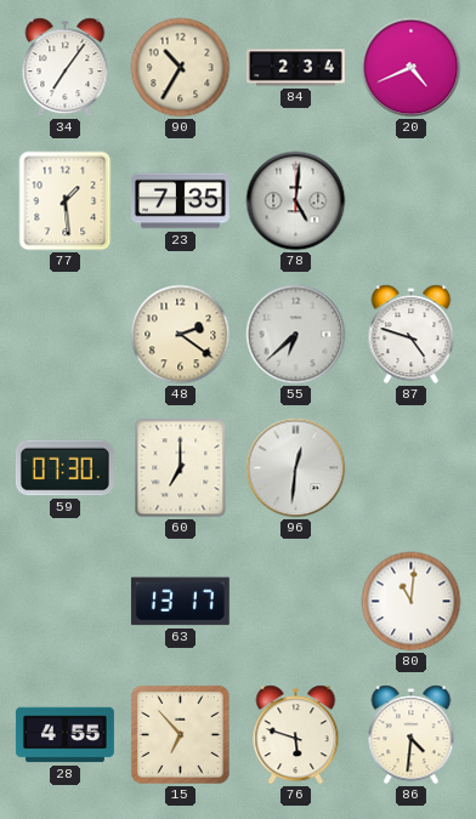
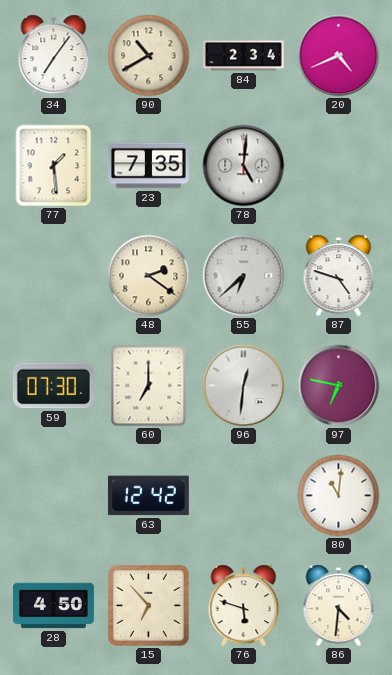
90: 10:35 -> 10:40 (149, 56)
97: none -> 6:47 (339, 386)
63: 13:17 -> 12:42 (148, 496)
28: 4:55 -> 4:50 (54, 606)
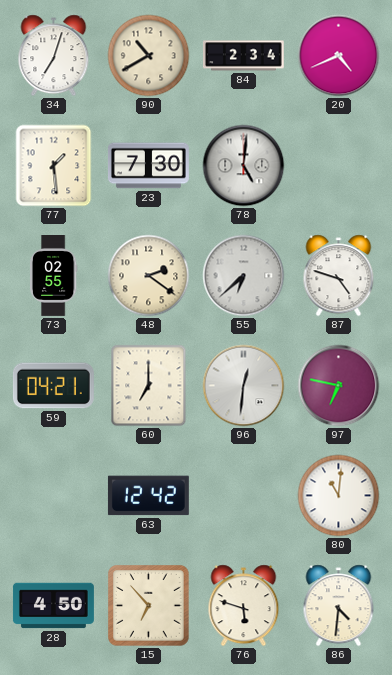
34: 7:06 -> 7:03 (54, 56)
23: 7:35 -> 7:30 (148, 166)
73: none -> 02:55 (53, 276)
59: 07:30 -> 04:21 (53, 386)
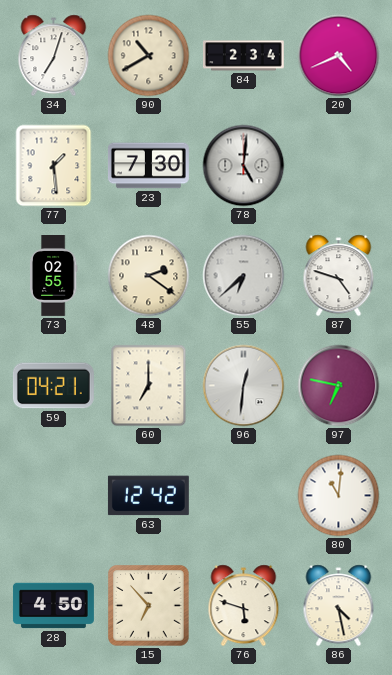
86: 4:31 -> 4:28 (339, 606)
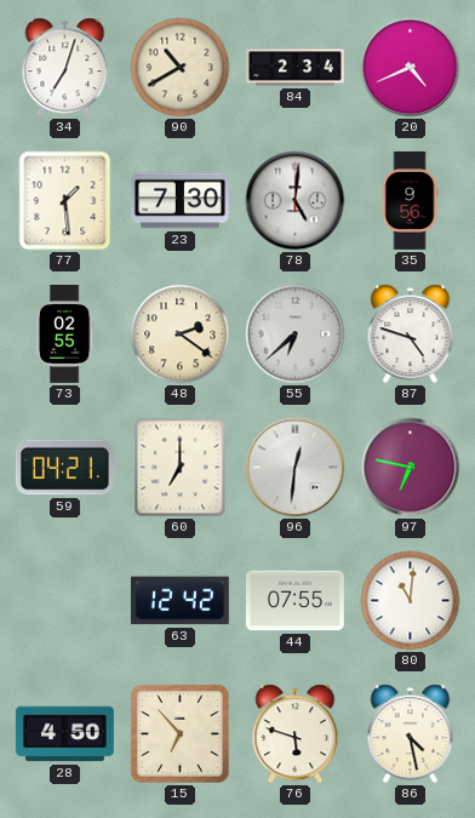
35: none -> 9:56 (410, 201)
44: none -> 07:55 (294, 601)
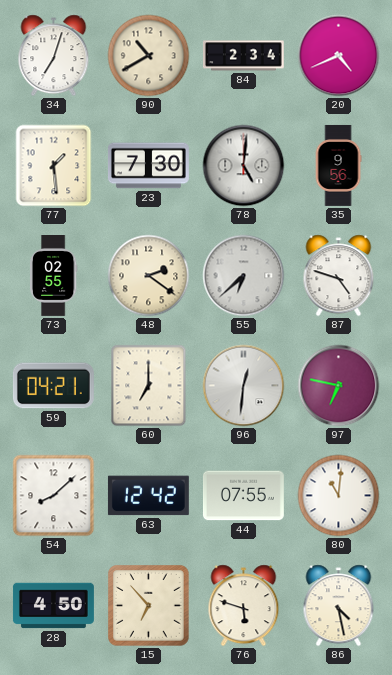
54: none -> 8:08 (54, 496)
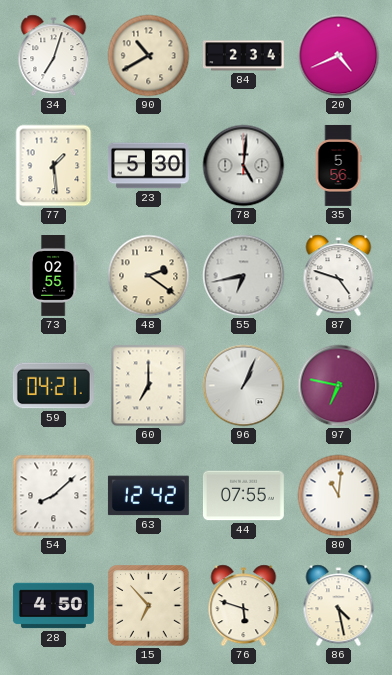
23: 7:30 -> 5:30 (148, 166)
35: 9:56 -> 5:56 (338, 166)
55: 6:38 -> 6:43 (244, 276)
96: 12:31 -> 1:04 (244, 386)
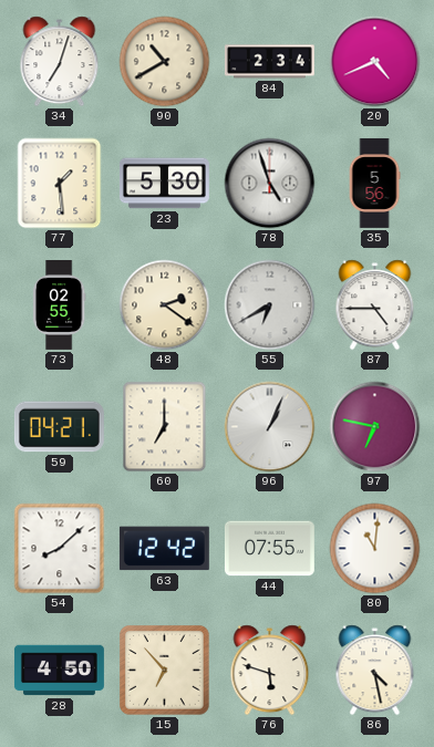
78: 5:01 -> 4:57 (270, 184)
55: 6:43 -> 6:40 (270, 305)
87: 4:48 -> 4:45 (375, 305)
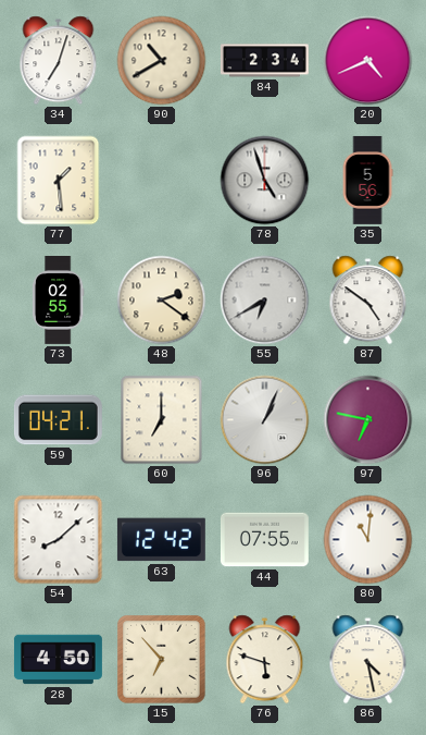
23: 5:30 -> none (164, 184)
87: 4:45 -> 4:51 (368, 301)
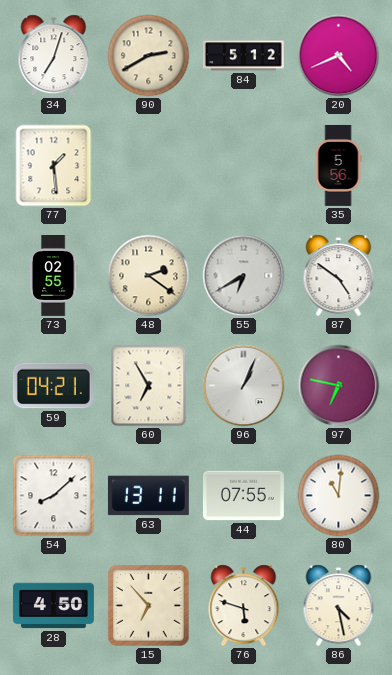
90: 10:40 -> 2:40 (149, 56)
84: 2:34 -> 5:12 (243, 56)
78: 4:57 -> none (265, 181)
60: 7:00 -> 6:55 (149, 386)
63: 12:42 -> 13:11 (148, 496)
